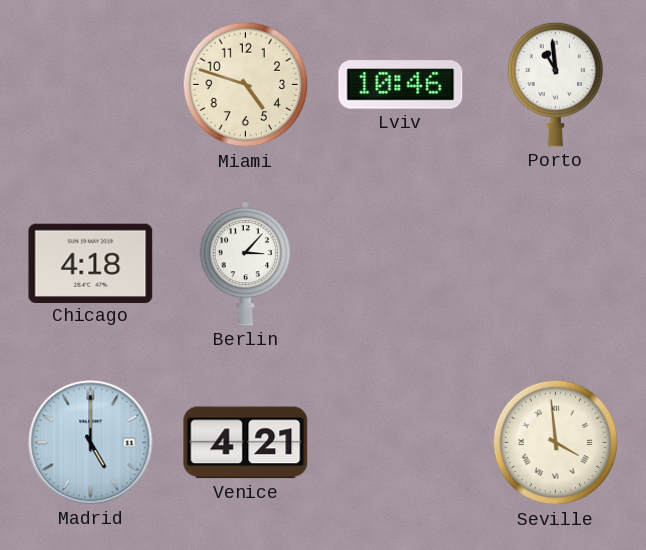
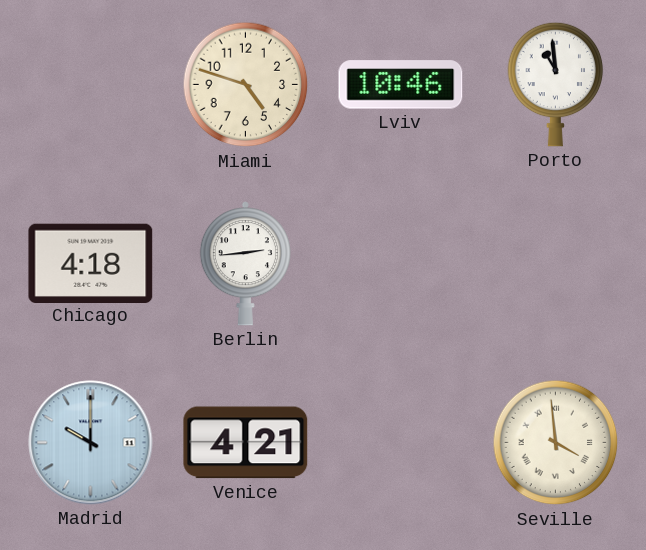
Berlin: 3:07 -> 2:44 (245, 264)
Madrid: 5:00 -> 10:00 (91, 443)
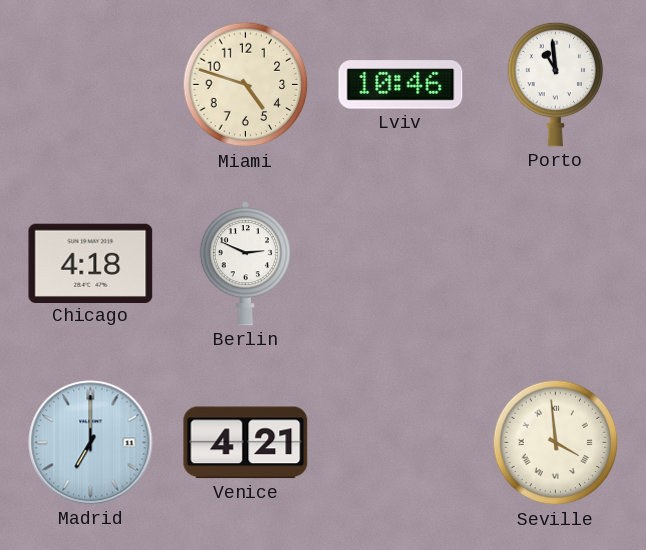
Berlin: 2:44 -> 2:49 (245, 264)
Madrid: 10:00 -> 7:00 (91, 443)
